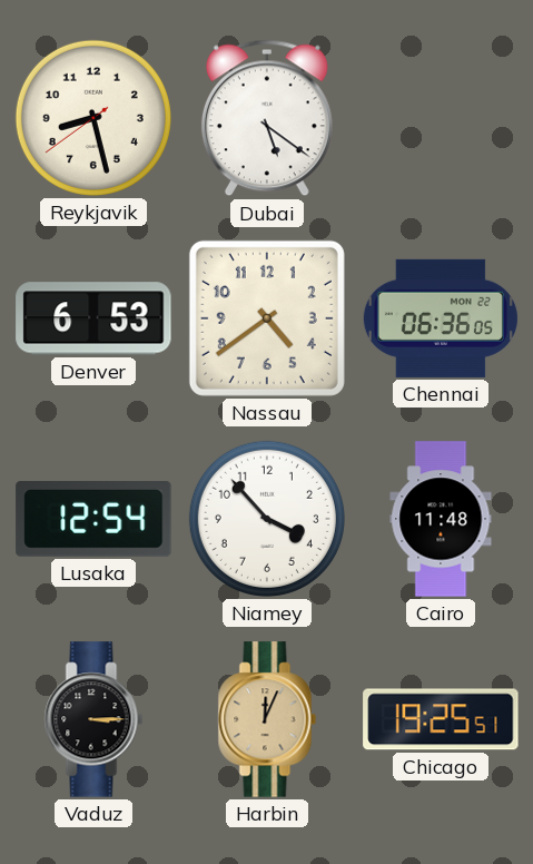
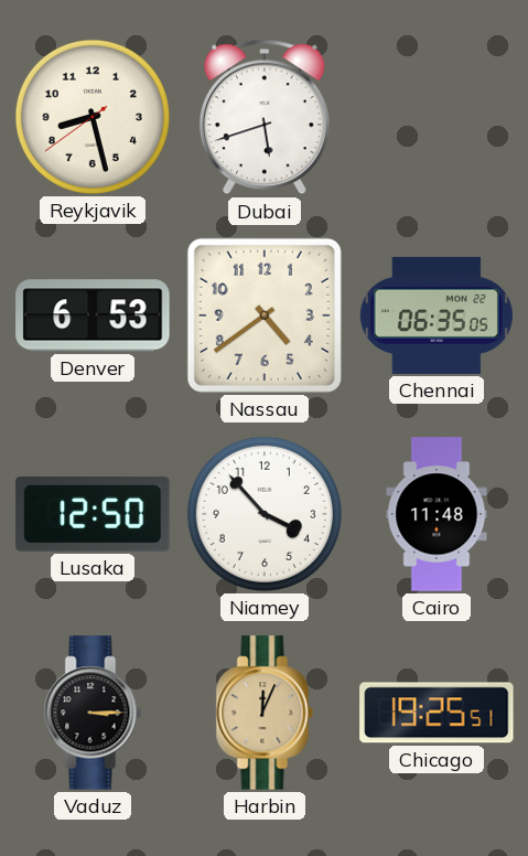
Dubai: 5:21 -> 5:42 (265, 117)
Chennai: 06:36 -> 06:35 (437, 315)
Lusaka: 12:54 -> 12:50 (93, 515)
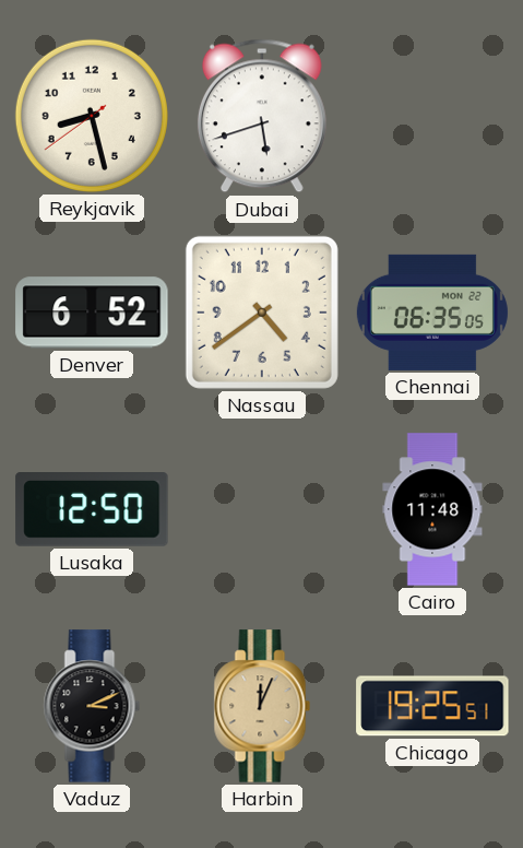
Denver: 6:53 -> 6:52 (92, 313)
Niamey: 3:53 -> none (265, 514)
Vaduz: 3:15 -> 3:11 (92, 706)
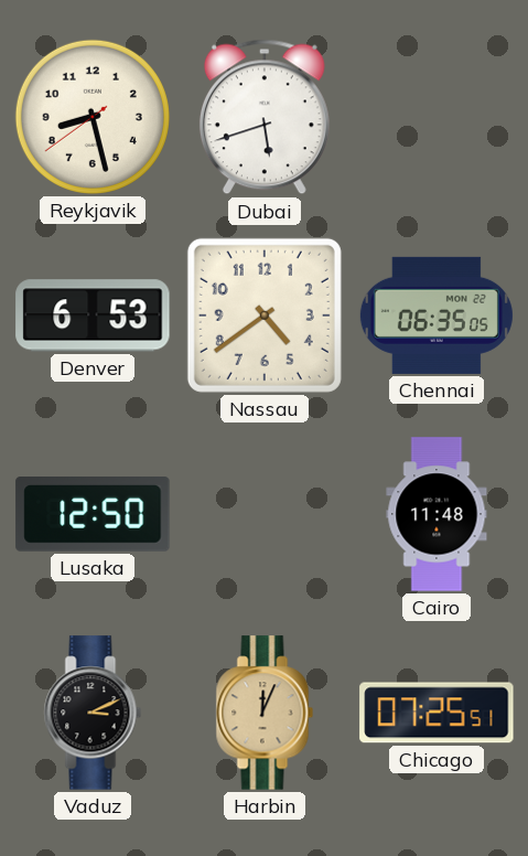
Denver: 6:52 -> 6:53 (93, 315)
Chicago: 19:25 -> 07:25 (437, 713)
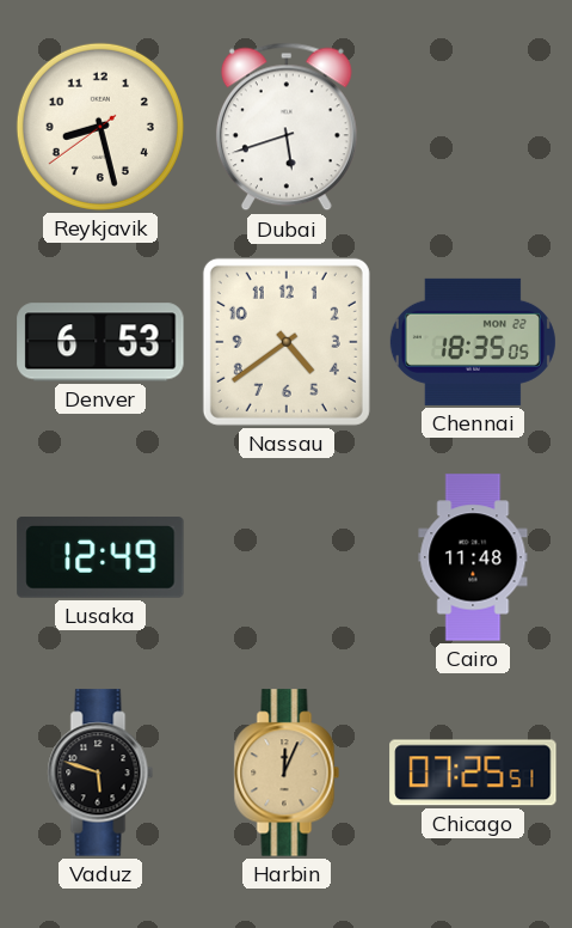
Chennai: 06:35 -> 18:35 (473, 342)
Lusaka: 12:50 -> 12:49 (100, 558)
Vaduz: 3:11 -> 5:48 (100, 773)
